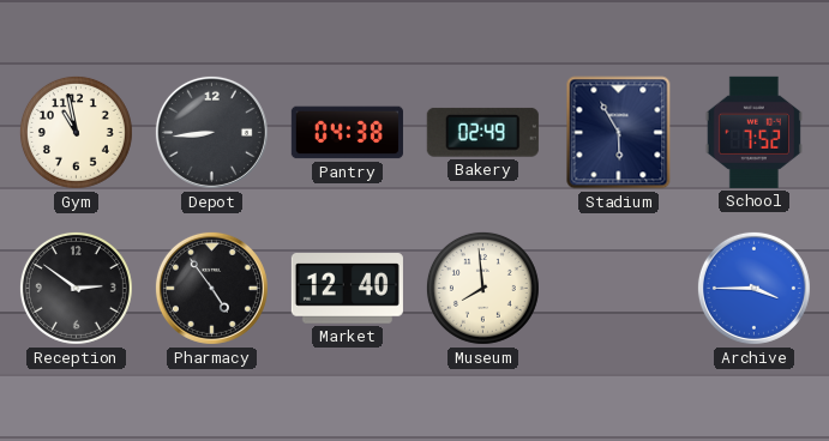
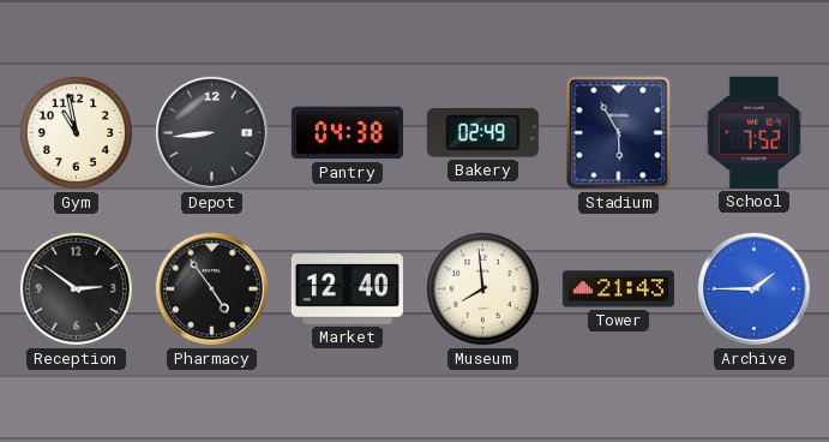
Tower: none -> 21:43 (618, 289)
Archive: 3:45 -> 1:45 (753, 288)
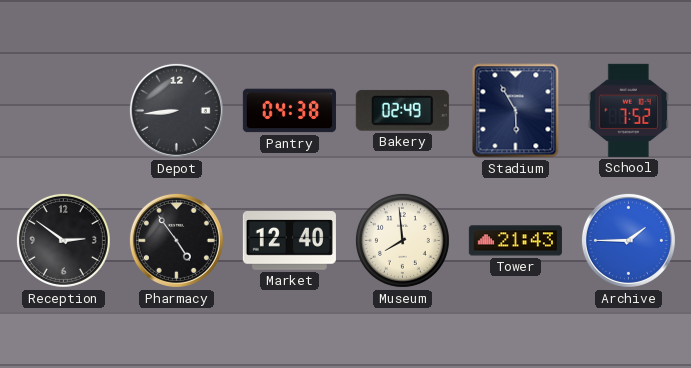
Gym: 10:58 -> none (76, 132)
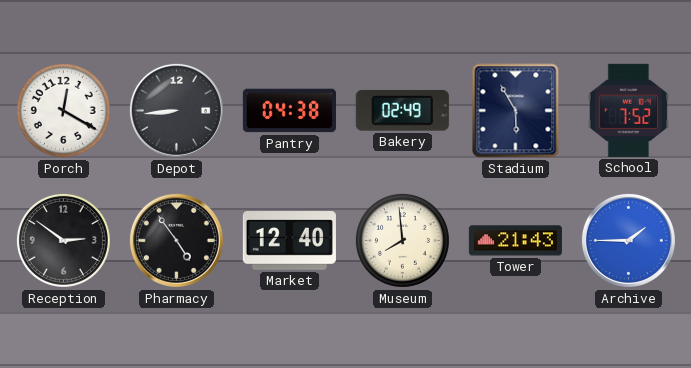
Porch: none -> 12:20 (63, 110)
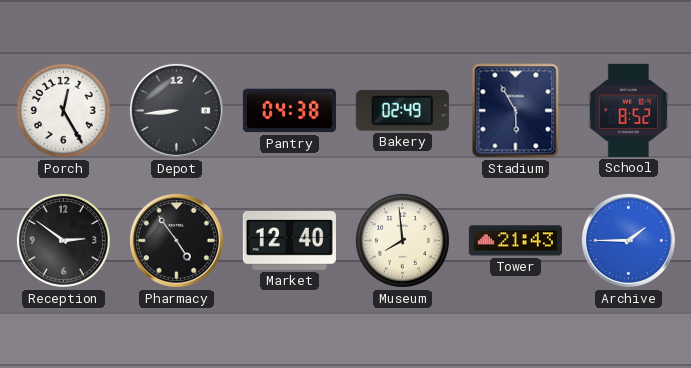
Porch: 12:20 -> 12:25 (63, 110)
School: 7:52 -> 8:52 (628, 110)
